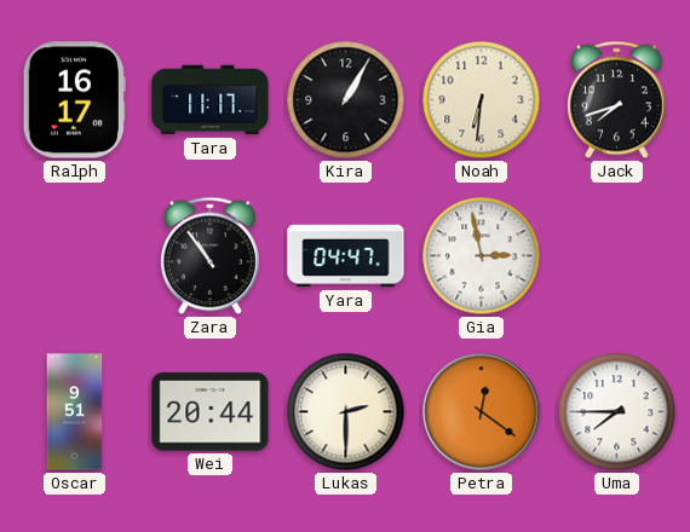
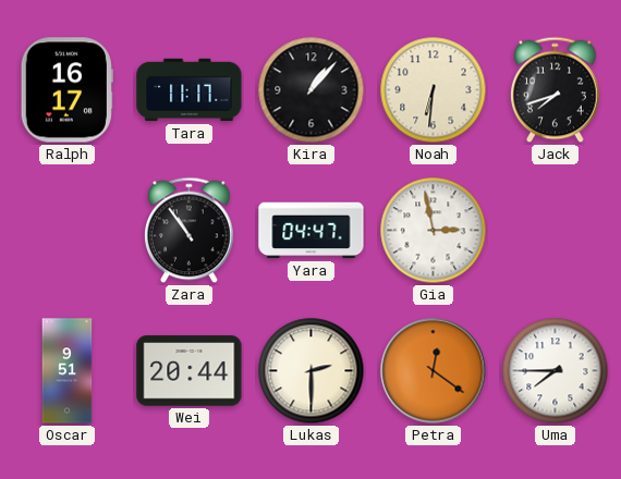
Kira: 1:05 -> 1:07 (312, 90)
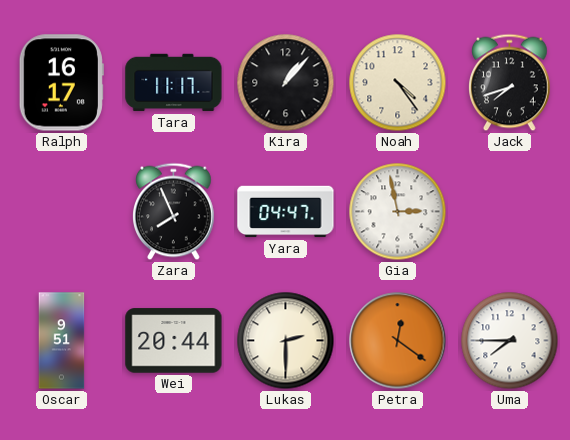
Noah: 6:31 -> 4:24 (398, 83)
Zara: 10:54 -> 7:56 (174, 212)
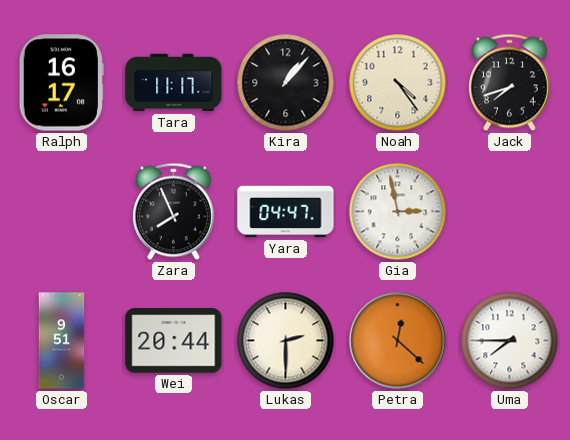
Petra: 12:21 -> 12:22 (398, 341)
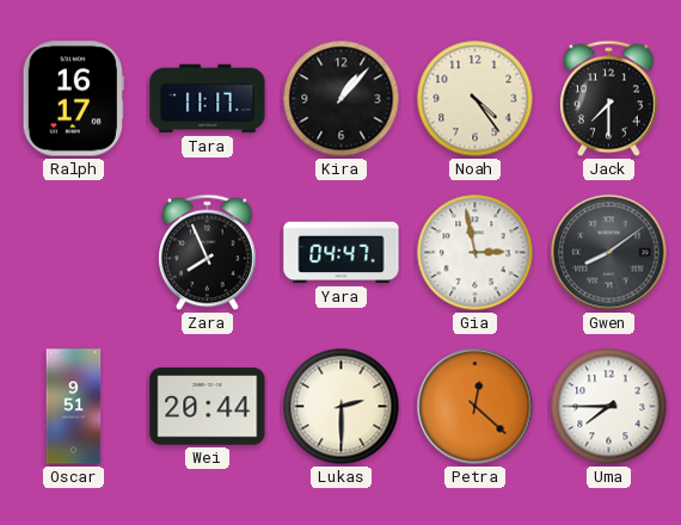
Jack: 7:42 -> 7:30 (609, 99)
Gwen: none -> 8:09 (609, 253)
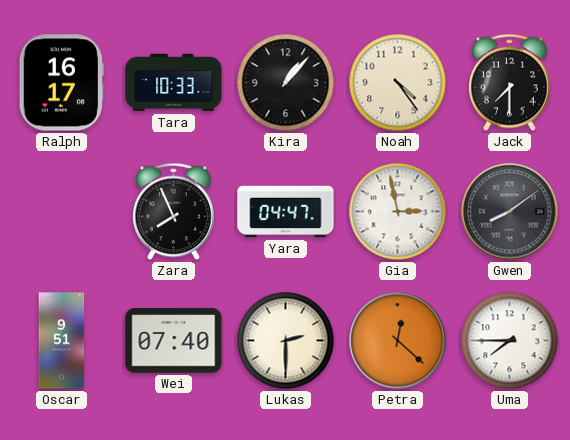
Tara: 11:17 -> 10:33 (174, 83)
Wei: 20:44 -> 07:40 (174, 341)
